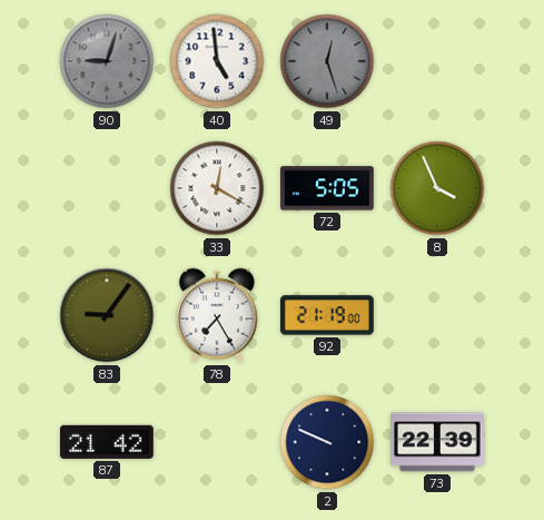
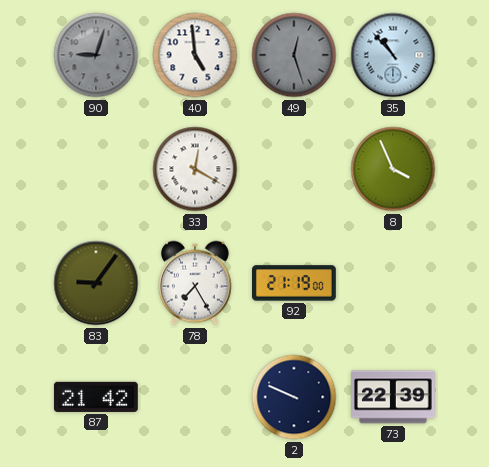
35: none -> 10:53 (393, 55)
72: 5:05 -> none (327, 188)
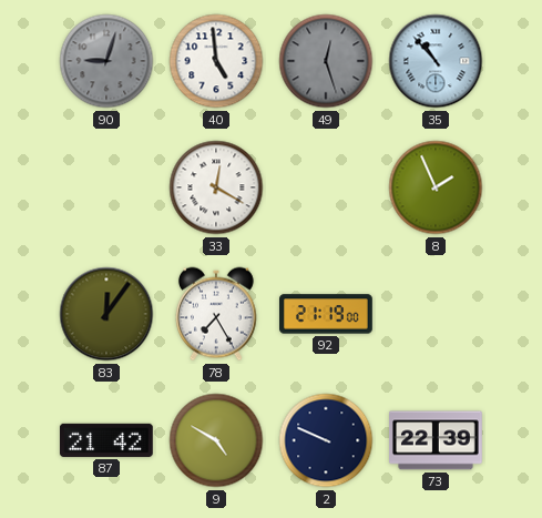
8: 3:56 -> 1:56 (436, 187)
83: 9:06 -> 12:06 (106, 314)
9: none -> 4:50 (216, 440)
